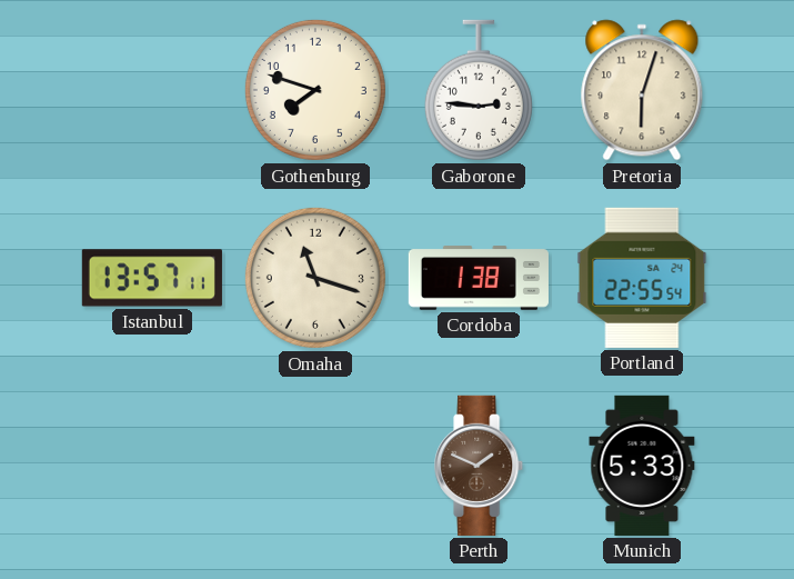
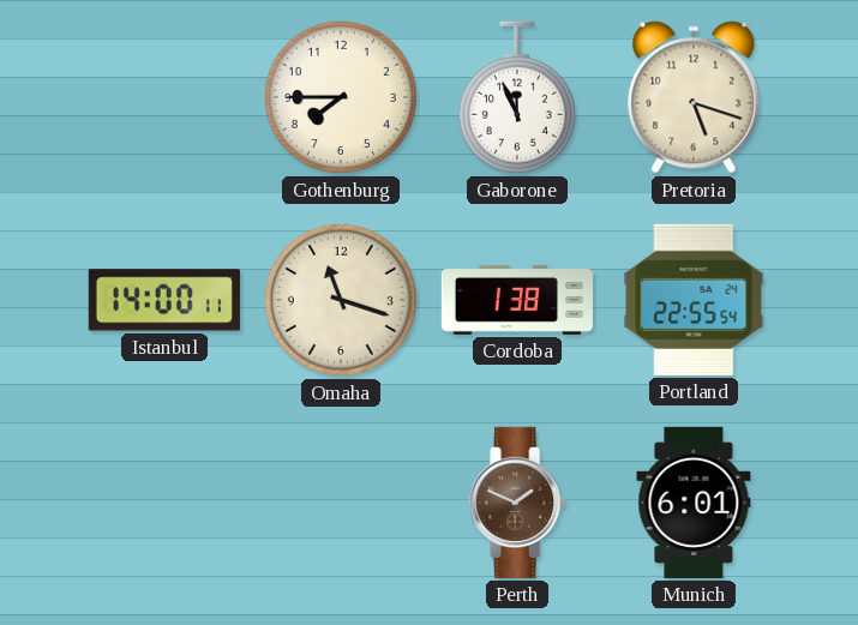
Gothenburg: 7:48 -> 7:45 (341, 97)
Gaborone: 2:46 -> 11:56 (517, 97)
Pretoria: 6:03 -> 5:18 (694, 97)
Istanbul: 13:57 -> 14:00 (164, 300)
Munich: 5:33 -> 6:01 (694, 503)
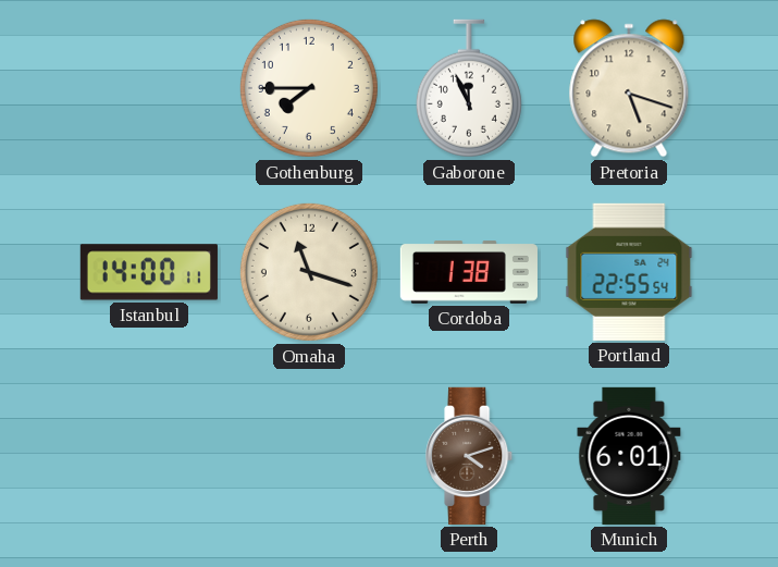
Perth: 1:49 -> 4:12 (470, 456)
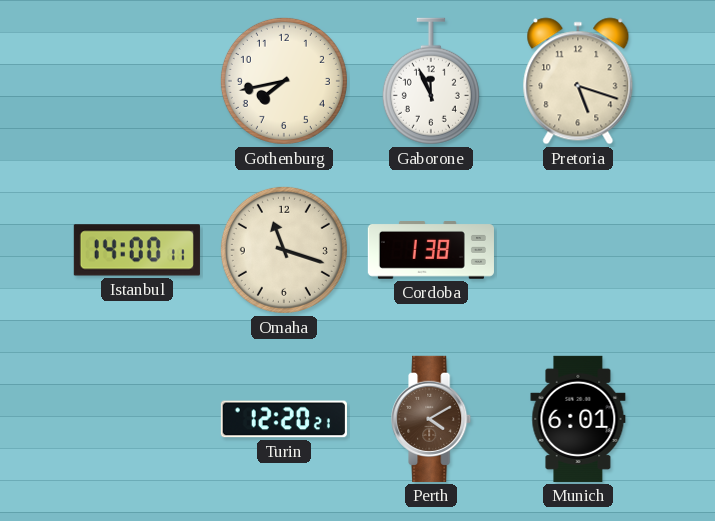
Gothenburg: 7:45 -> 7:43 (284, 81)
Portland: 22:55 -> none (629, 272)
Turin: none -> 12:20 (284, 419)
Perth: 4:12 -> 4:10 (432, 419)
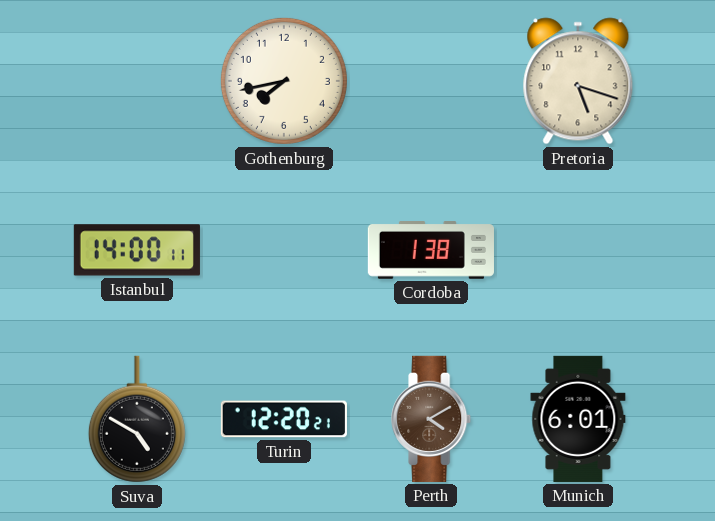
Gaborone: 11:56 -> none (431, 81)
Omaha: 11:18 -> none (284, 250)
Suva: none -> 4:50 (137, 419)
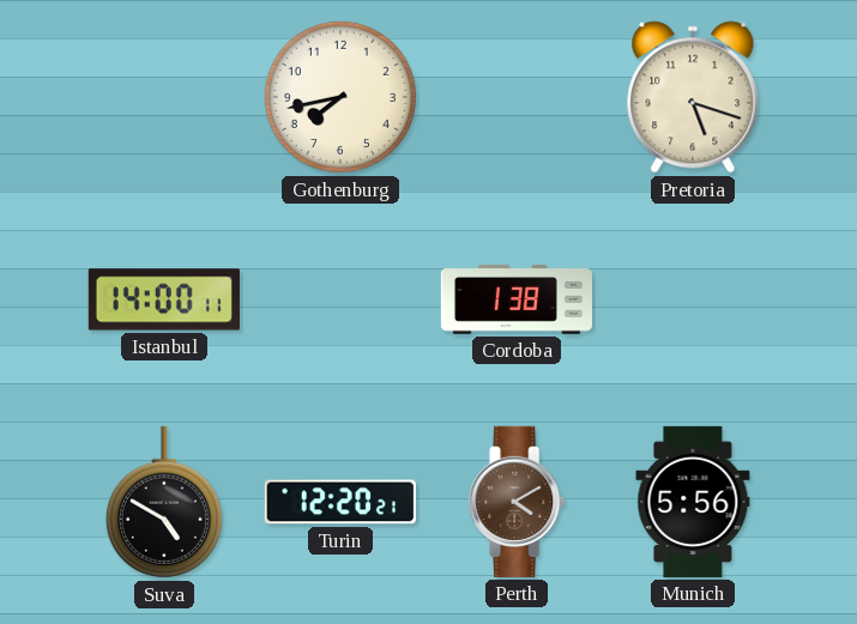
Munich: 6:01 -> 5:56 (693, 502)
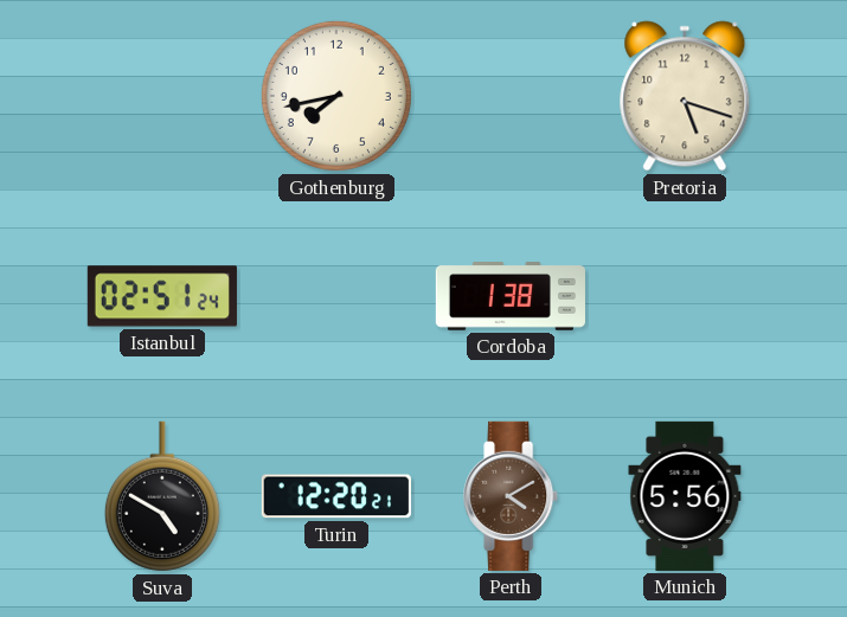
Istanbul: 14:00 -> 02:51 (162, 296)
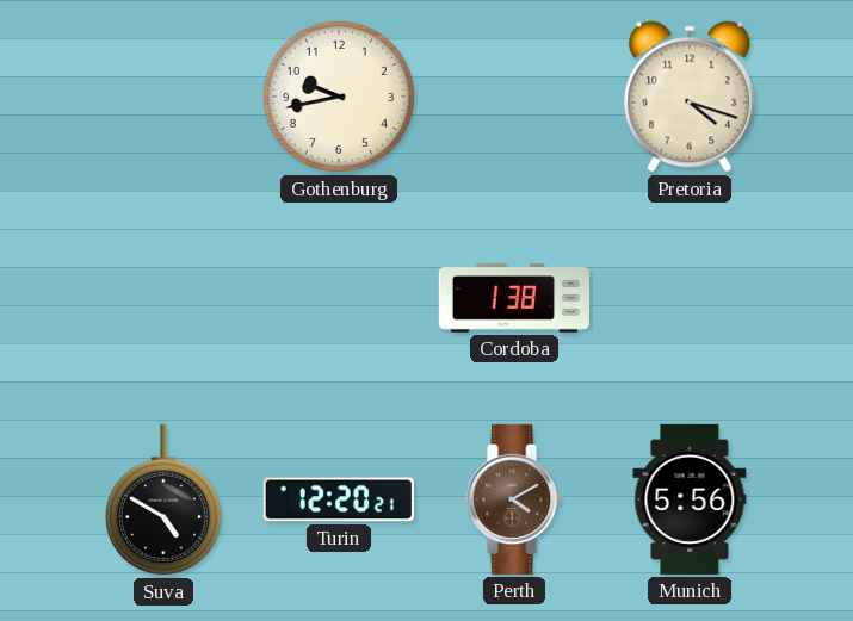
Gothenburg: 7:43 -> 9:43 (339, 97)
Pretoria: 5:18 -> 4:18 (690, 97)
Istanbul: 02:51 -> none (162, 296)
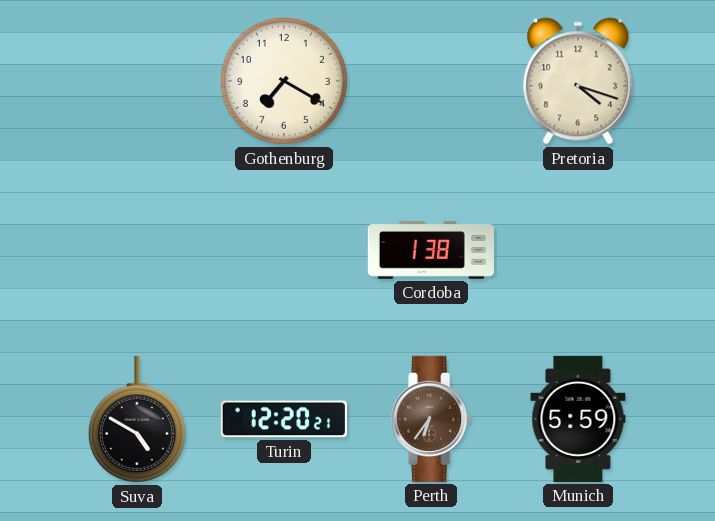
Gothenburg: 9:43 -> 7:20 (284, 81)
Perth: 4:10 -> 6:36 (432, 419)
Munich: 5:56 -> 5:59 (578, 419)
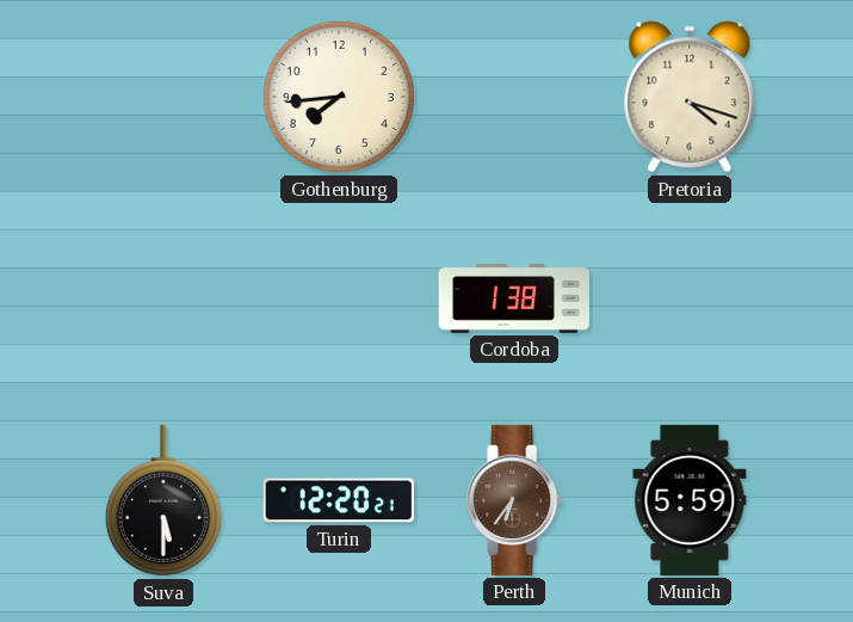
Gothenburg: 7:20 -> 7:44 (339, 97)
Suva: 4:50 -> 5:30 (163, 500)
